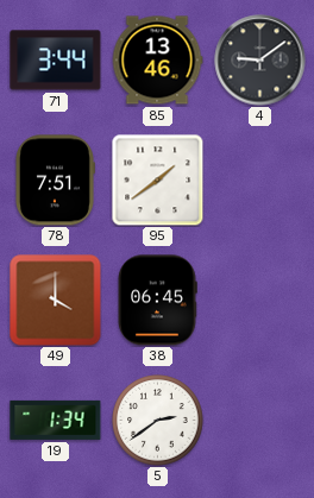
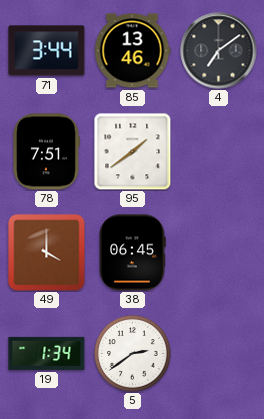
4: 9:09 -> 7:09 (219, 51)
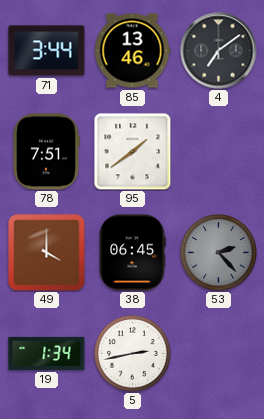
53: none -> 2:23 (219, 253)
5: 2:39 -> 2:43 (133, 354)
